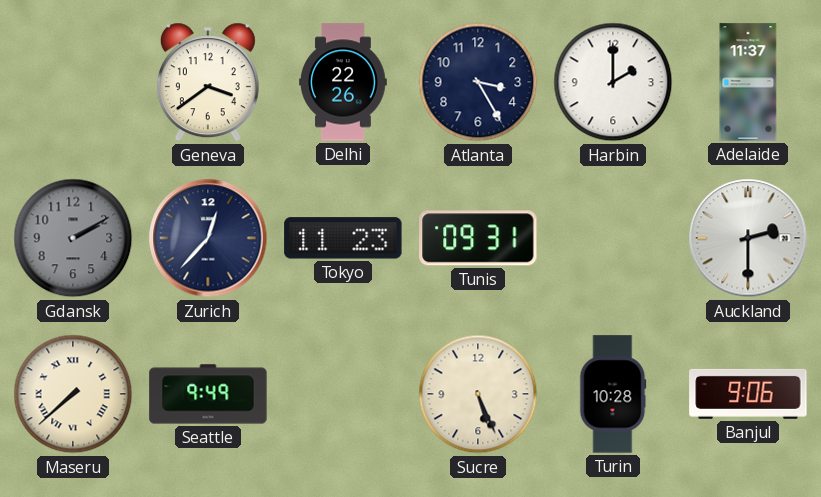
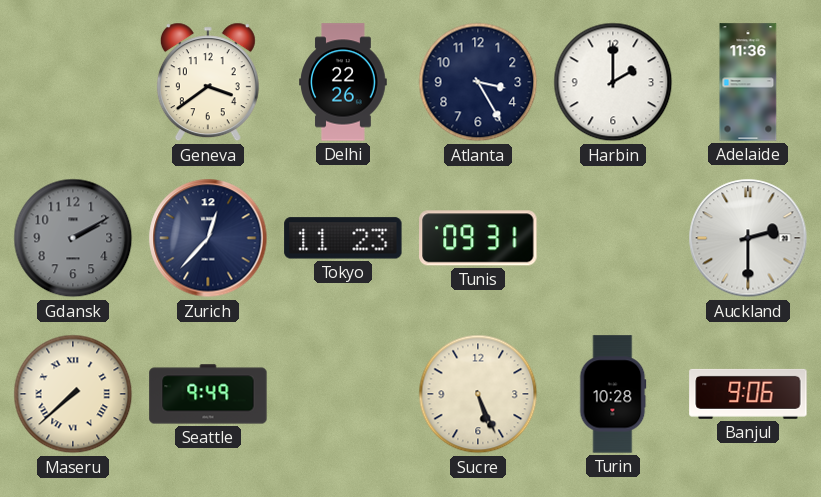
Adelaide: 11:37 -> 11:36 (748, 82)
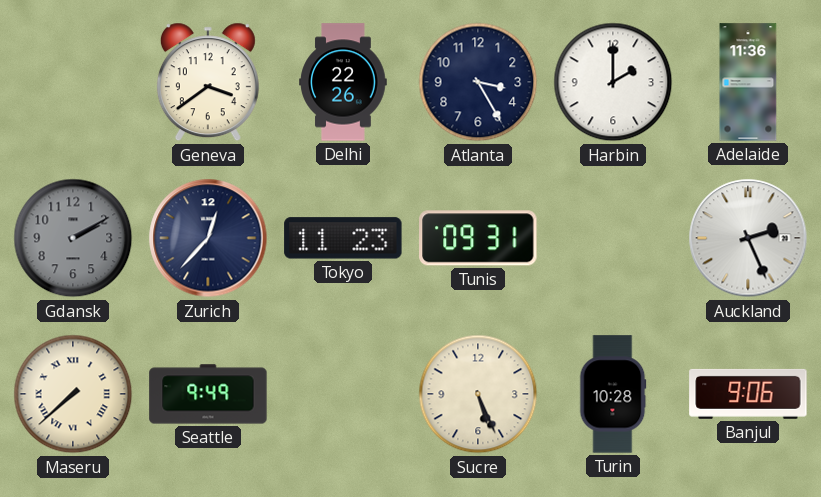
Auckland: 2:30 -> 2:26 (748, 238)
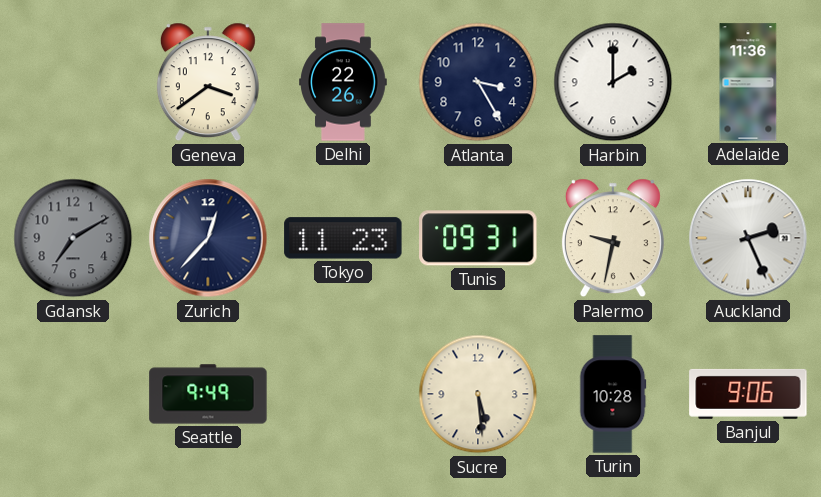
Gdansk: 2:10 -> 7:10 (73, 238)
Palermo: none -> 9:32 (613, 238)
Maseru: 7:38 -> none (73, 394)
Sucre: 5:26 -> 5:29 (478, 394)
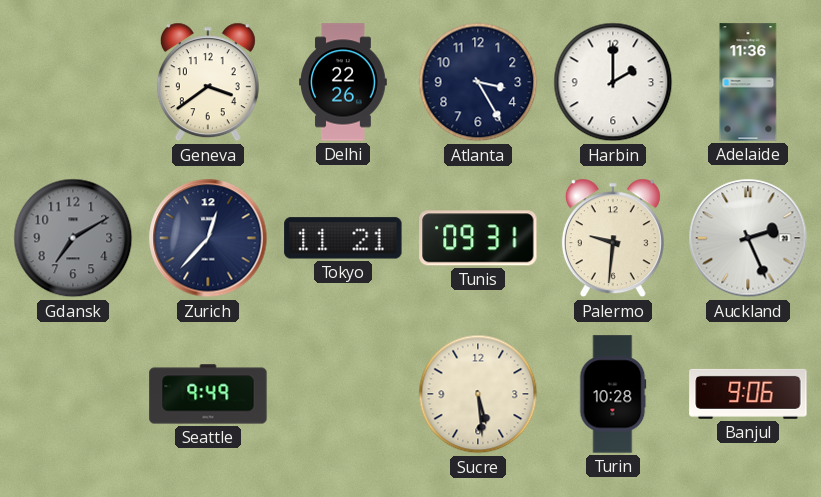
Tokyo: 11:23 -> 11:21 (343, 238)
Palermo: 9:32 -> 9:31 (613, 238)
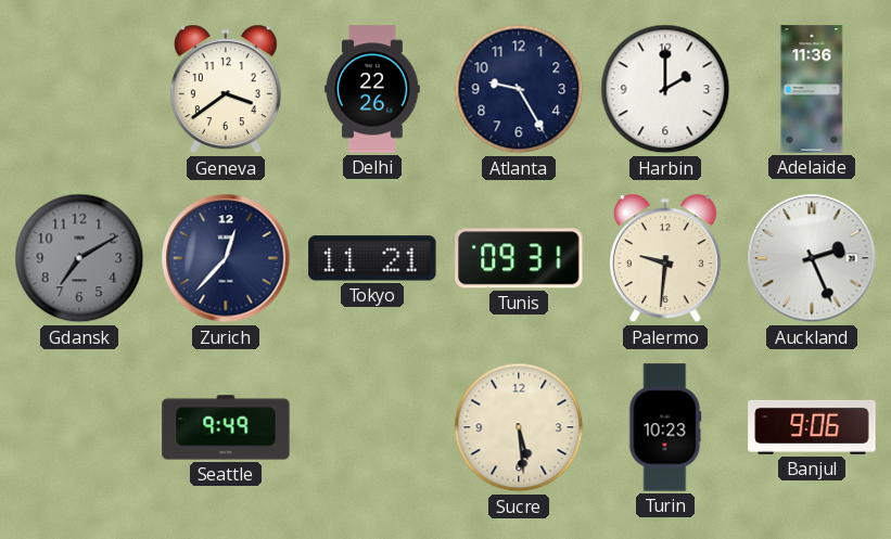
Atlanta: 3:25 -> 9:25 (519, 89)
Turin: 10:28 -> 10:23 (665, 427)
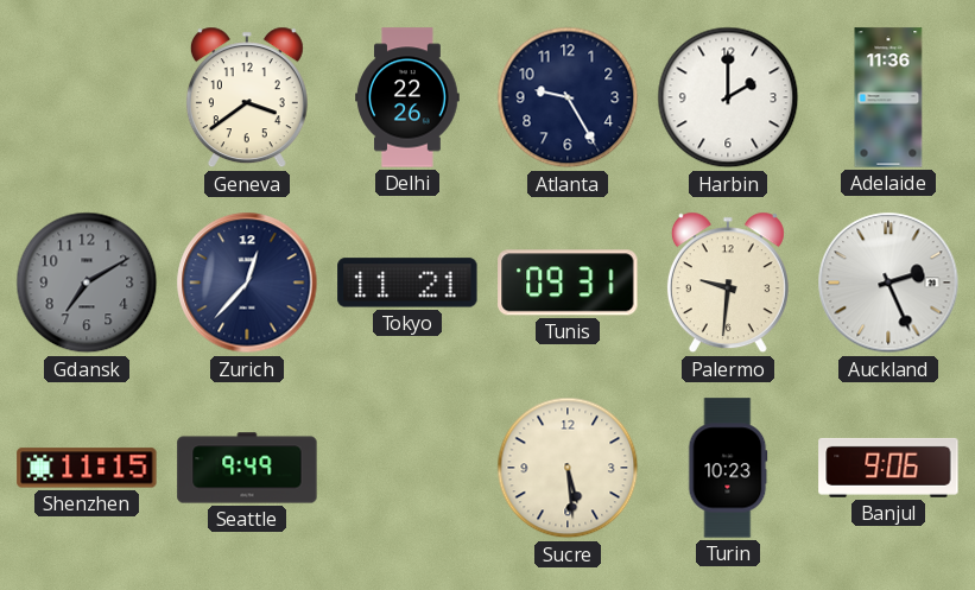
Shenzhen: none -> 11:15 (87, 468)
